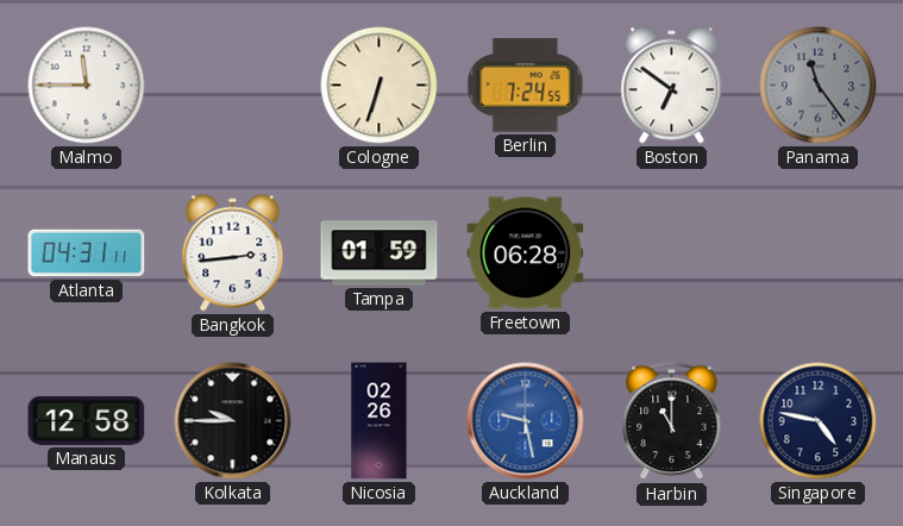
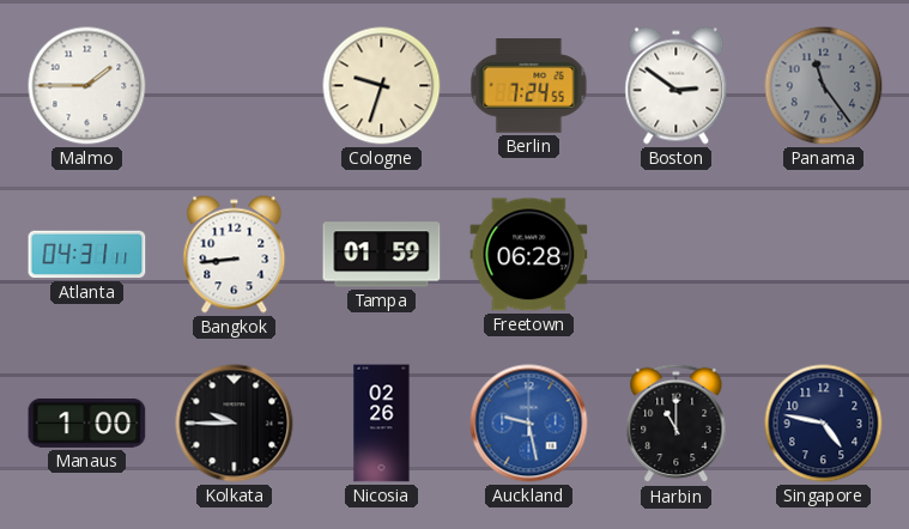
Malmo: 11:45 -> 1:45 (87, 86)
Cologne: 6:33 -> 9:33 (382, 86)
Boston: 6:51 -> 2:51 (677, 86)
Bangkok: 2:44 -> 8:44 (235, 255)
Manaus: 12:58 -> 1:00 (87, 422)
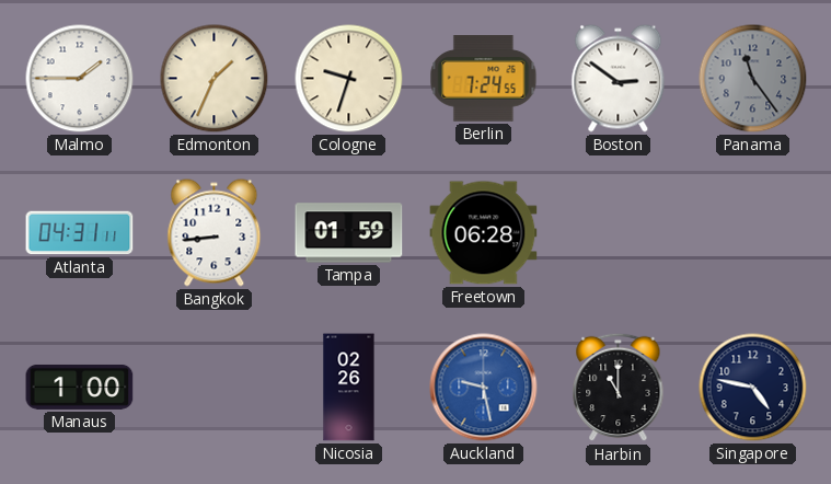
Edmonton: none -> 1:34 (215, 79)
Kolkata: 9:45 -> none (235, 424)
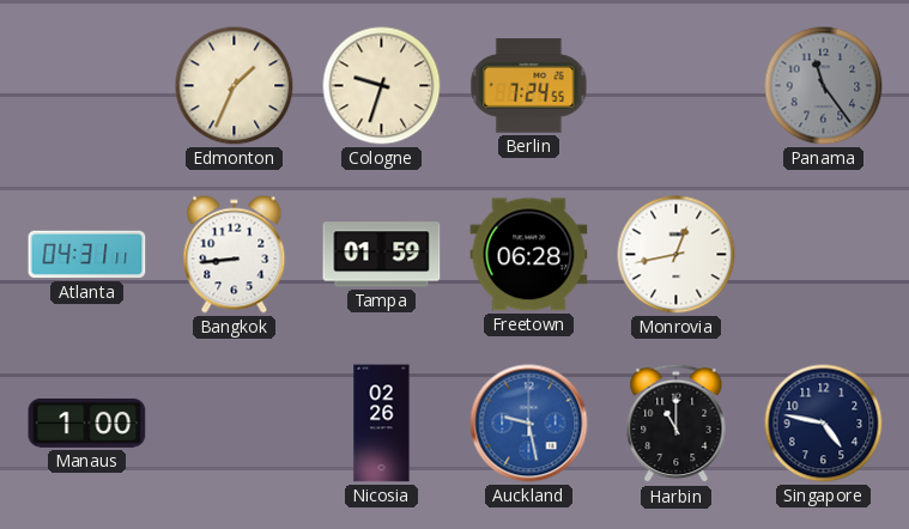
Malmo: 1:45 -> none (80, 79)
Boston: 2:51 -> none (619, 79)
Monrovia: none -> 12:43 (677, 255)
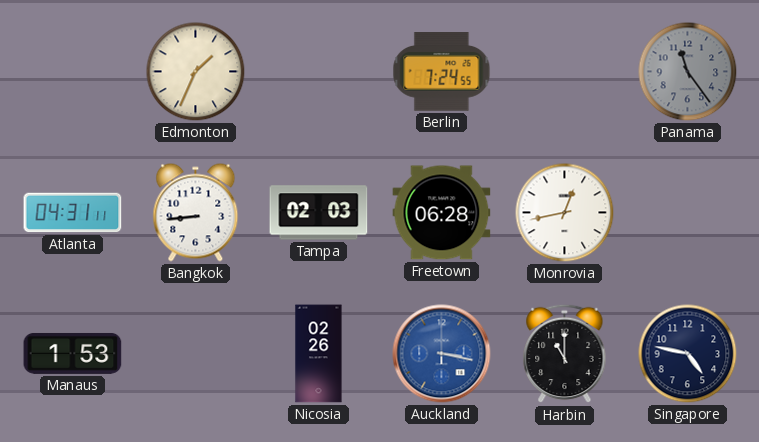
Cologne: 9:33 -> none (382, 86)
Tampa: 01:59 -> 02:03 (319, 213)
Manaus: 1:00 -> 1:53 (73, 353)
Auckland: 9:28 -> 3:17 (442, 354)
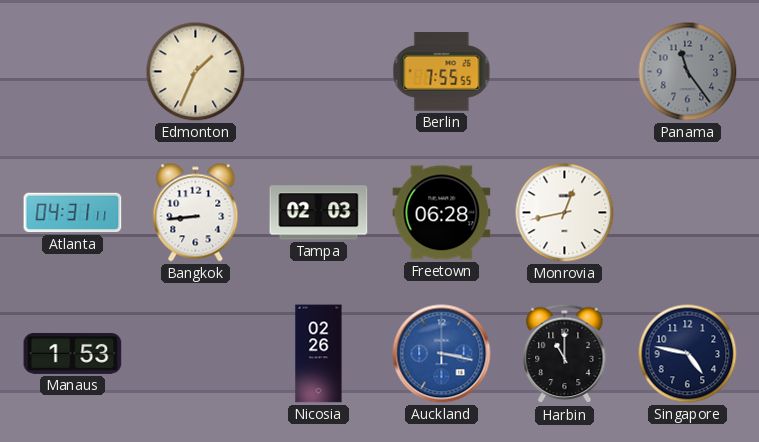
Berlin: 7:24 -> 7:55 (442, 72)
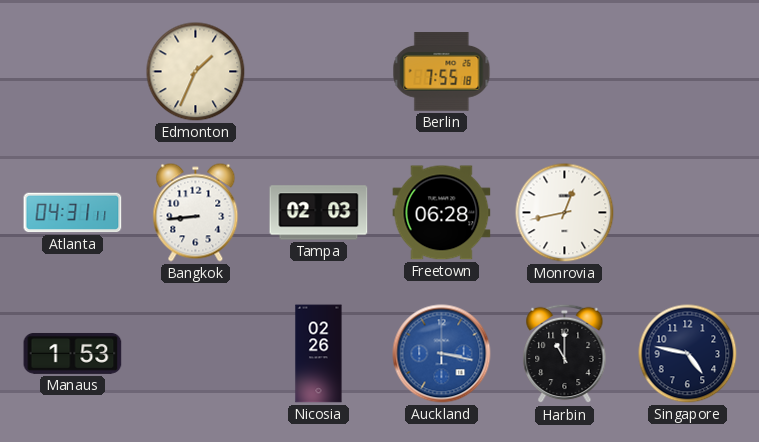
Berlin: 7:55:55 -> 7:55:18 (442, 72)
Panama: 11:24 -> none (688, 72)
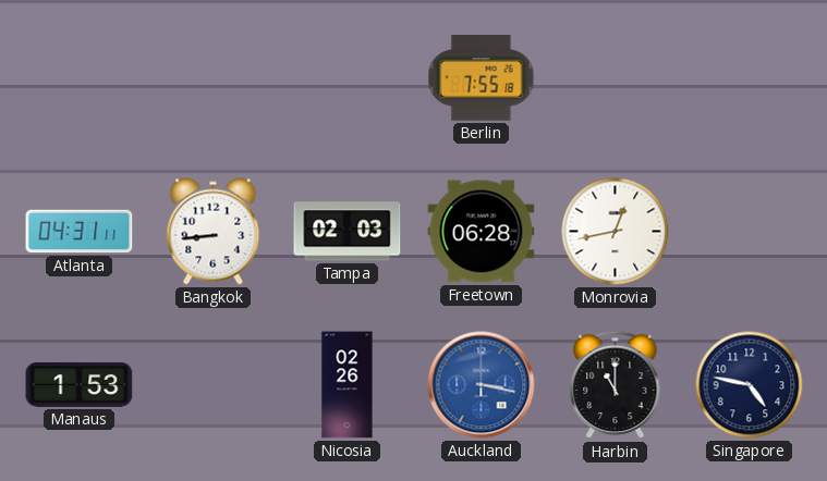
Edmonton: 1:34 -> none (196, 72)
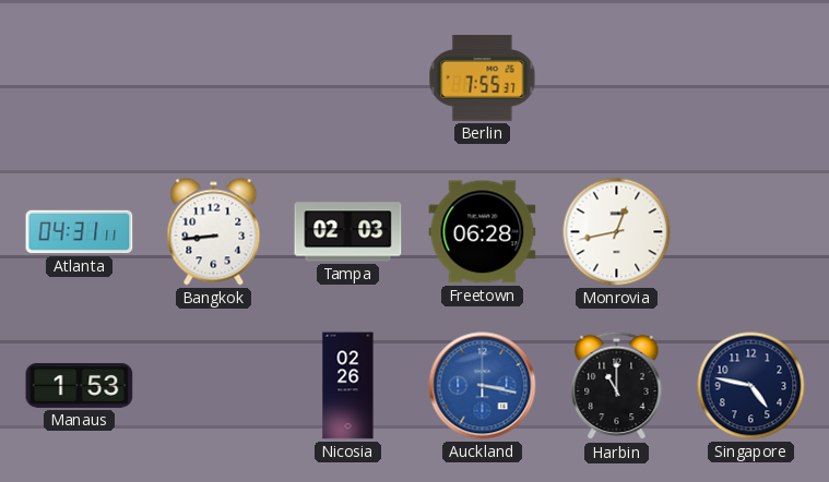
Berlin: 7:55:18 -> 7:55:37 (483, 79)
